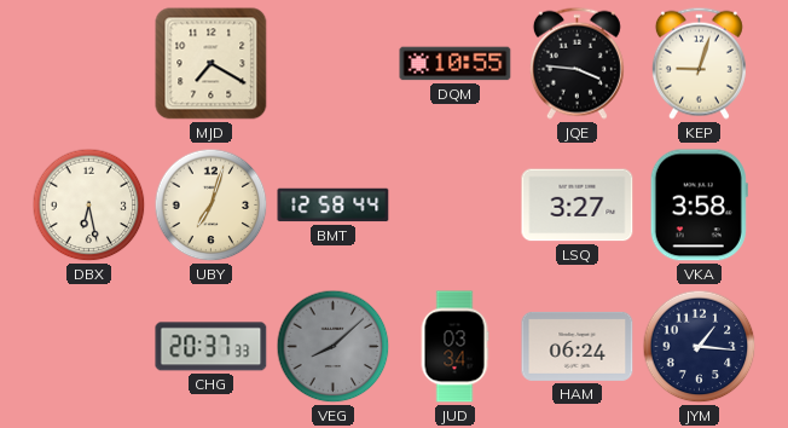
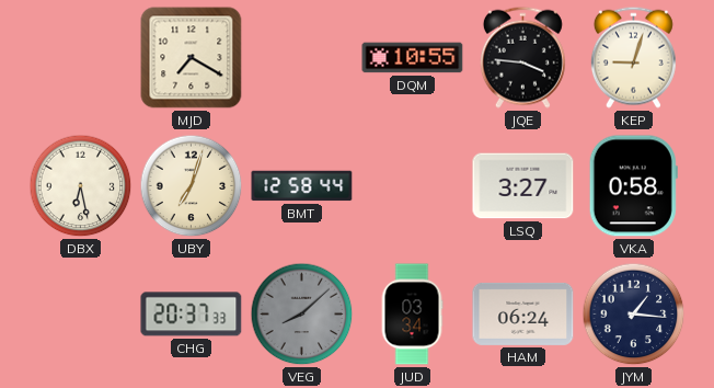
VKA: 3:58 -> 0:58 (633, 186)
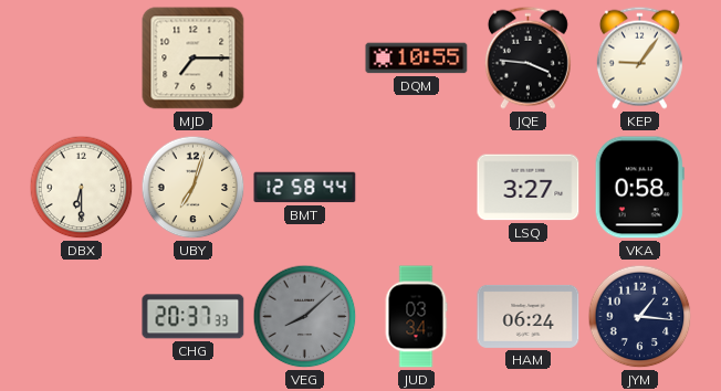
MJD: 7:20 -> 7:15 (194, 59)
KEP: 9:03 -> 9:06 (639, 57)
DBX: 6:28 -> 6:30 (82, 188)
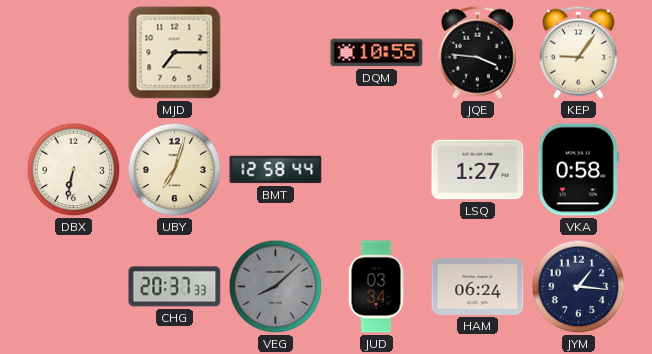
DBX: 6:30 -> 6:32 (74, 170)
LSQ: 3:27 -> 1:27 (478, 170)
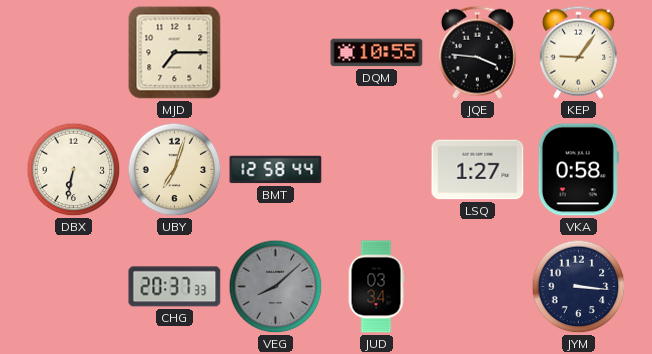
HAM: 06:24 -> none (478, 286)
JYM: 1:16 -> 3:16 (579, 287)
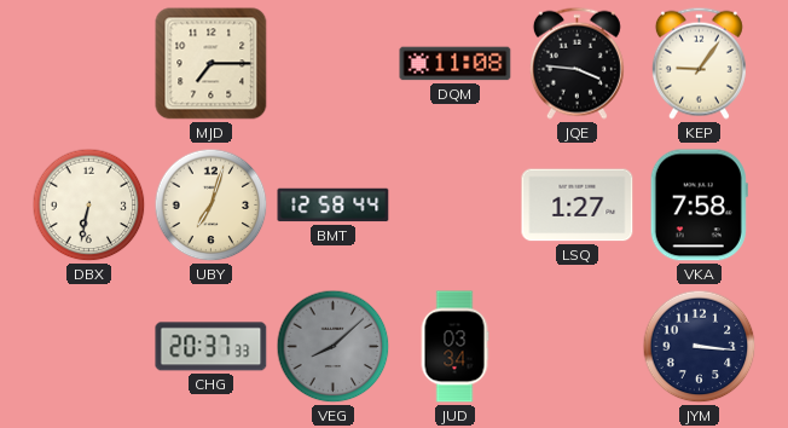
DQM: 10:55 -> 11:08 (456, 64)
VKA: 0:58 -> 7:58 (699, 206)
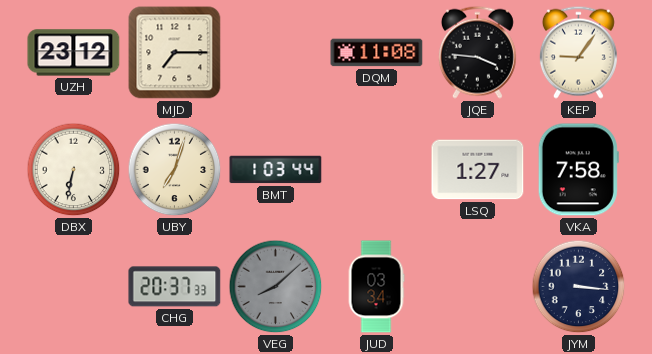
UZH: none -> 23:12 (74, 53)
BMT: 12:58 -> 1:03 (276, 170)
